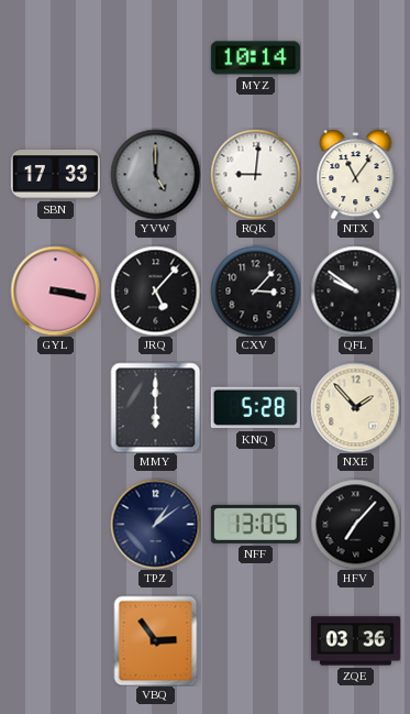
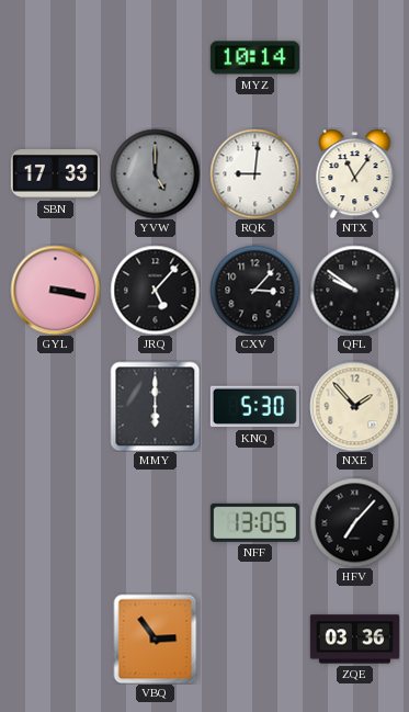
KNQ: 5:28 -> 5:30 (254, 407)
TPZ: 1:09 -> none (155, 524)
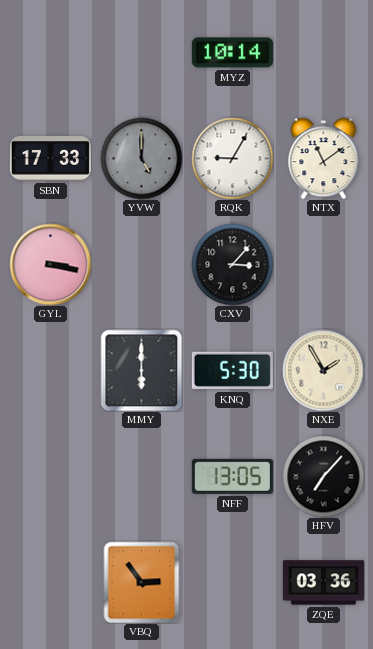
RQK: 9:01 -> 9:05 (232, 158)
NTX: 11:06 -> 11:09 (324, 158)
JRQ: 5:07 -> none (155, 290)
QFL: 9:51 -> none (354, 290)
NXE: 1:53 -> 1:55 (323, 370)
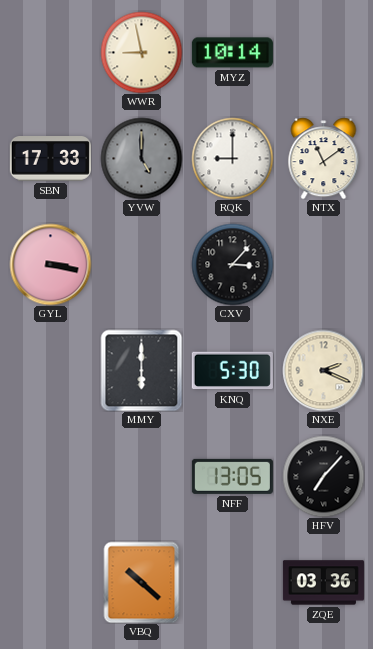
WWR: none -> 8:58 (141, 52)
RQK: 9:05 -> 9:00 (232, 158)
NXE: 1:55 -> 2:19 (323, 370)
VBQ: 2:54 -> 10:22 (142, 582)
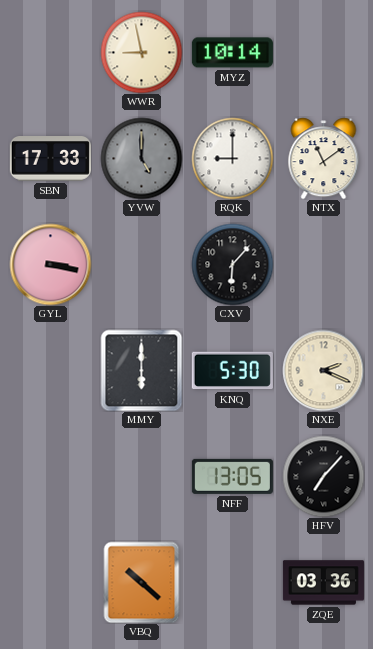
CXV: 3:07 -> 6:07 (232, 264)
